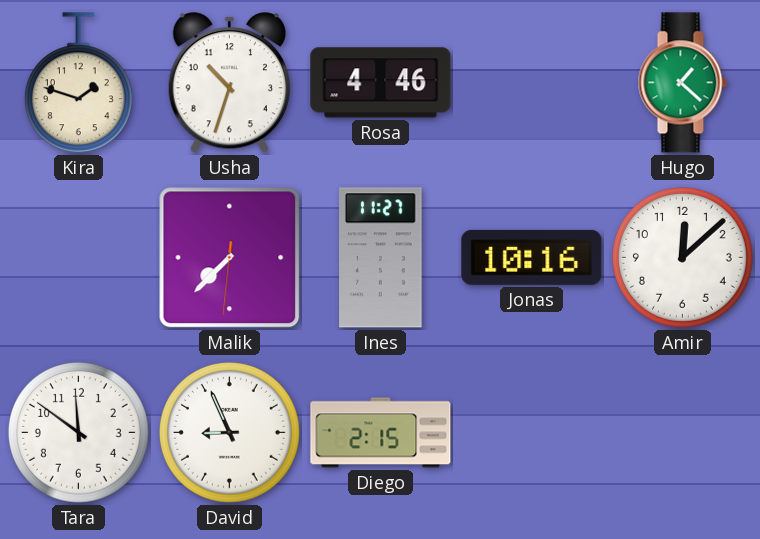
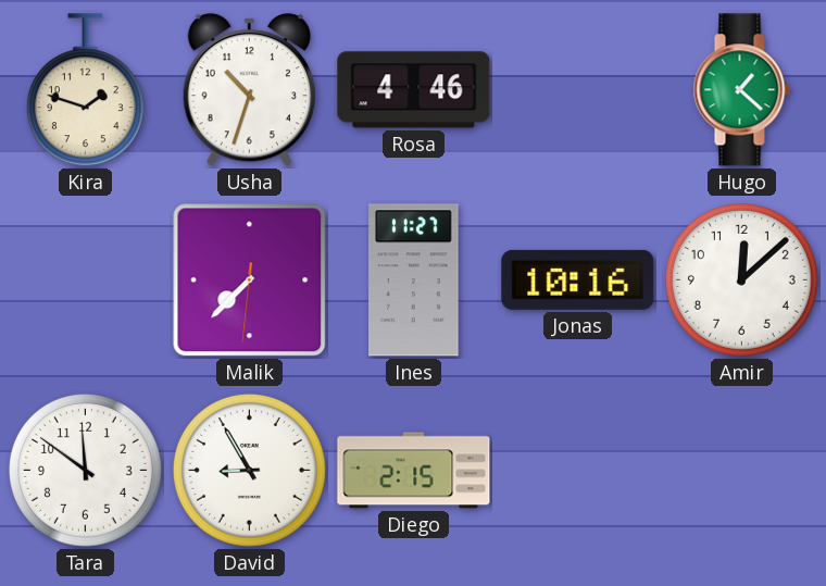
David: 8:56 -> 8:55 (249, 470)
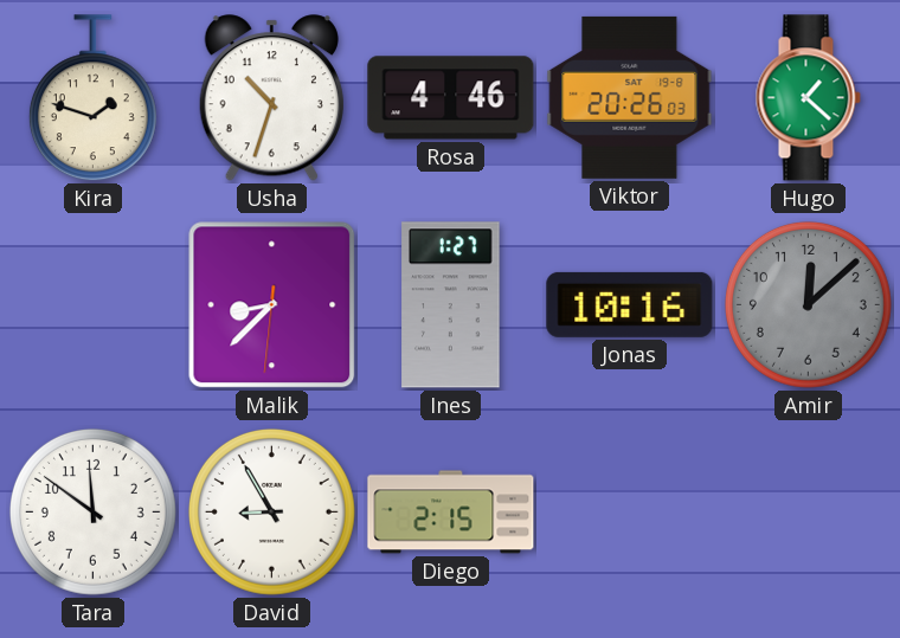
Viktor: none -> 20:26 (630, 97)
Malik: 7:37 -> 8:37 (272, 305)
Ines: 11:27 -> 1:27 (451, 305)
Amir dial: white -> grey (808, 304)
